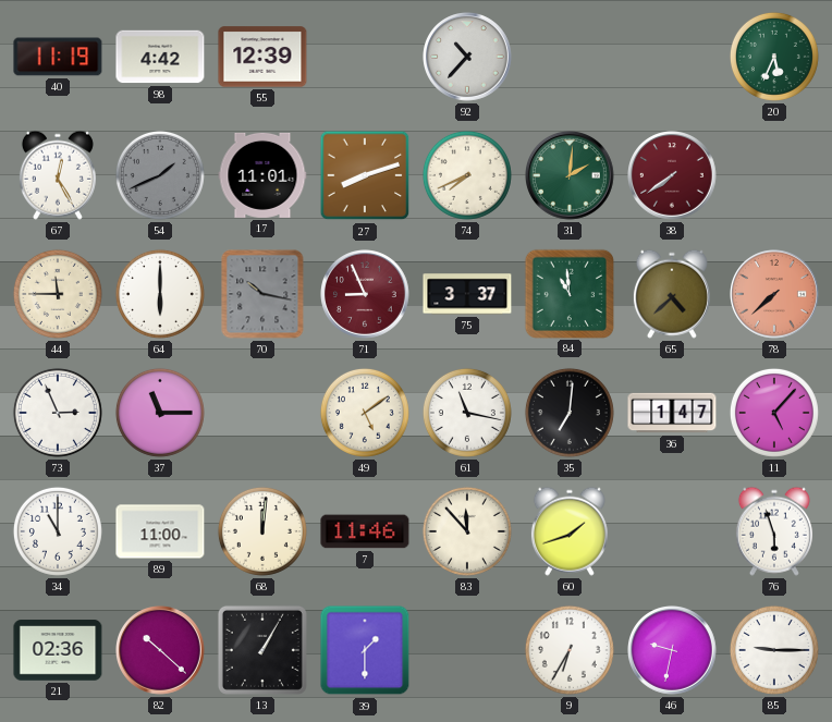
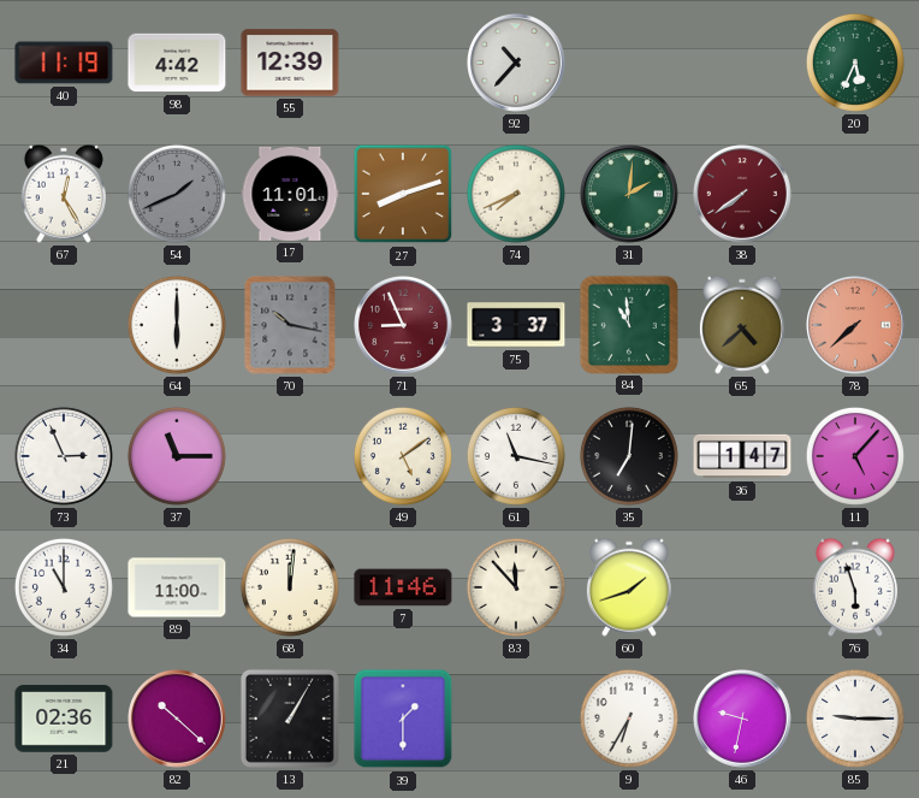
44: 11:45 -> none (58, 294)
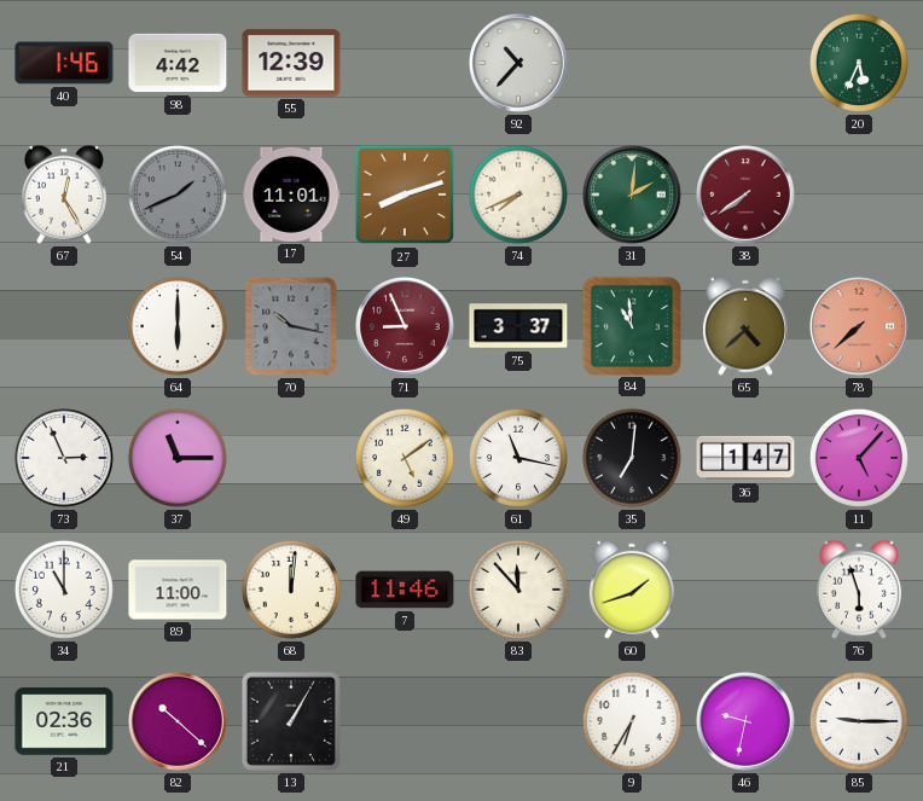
40: 11:19 -> 1:46 (64, 63)
39: 1:30 -> none (403, 719)
